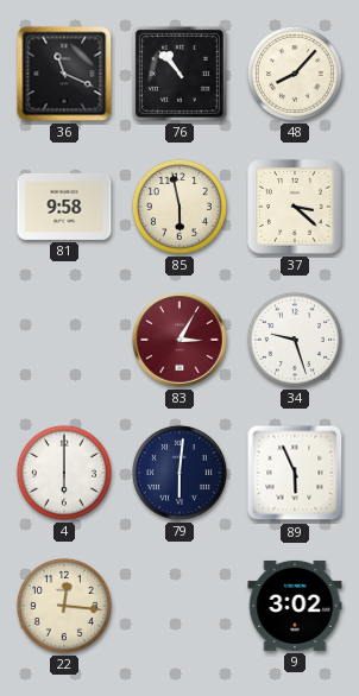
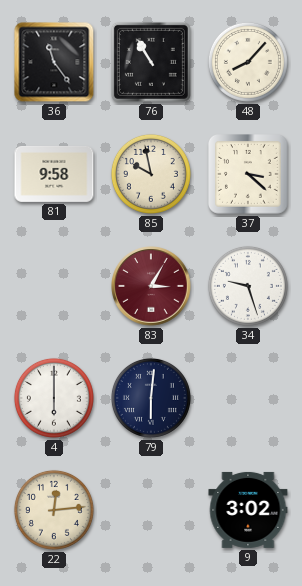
36: 11:19 -> 11:24 (54, 62)
76: 10:53 -> 10:55 (151, 62)
85: 5:58 -> 9:58 (151, 174)
89: 5:56 -> none (295, 473)
22: 12:16 -> 12:14 (54, 510)
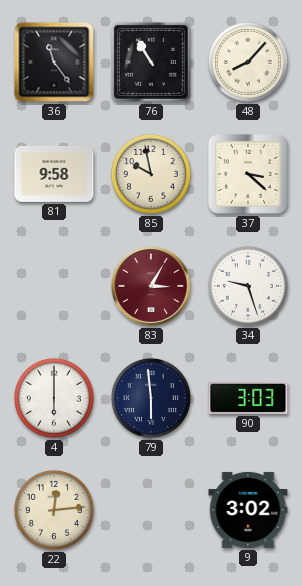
79: 6:01 -> 5:59 (151, 398)
90: none -> 3:03 (248, 398)
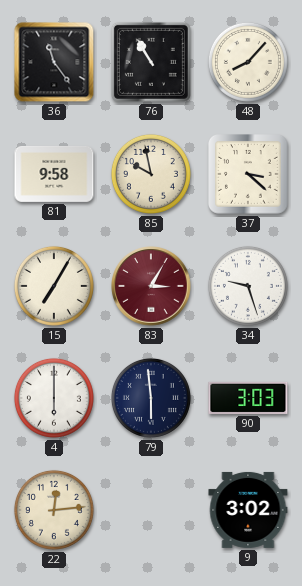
15: none -> 7:05 (54, 286)
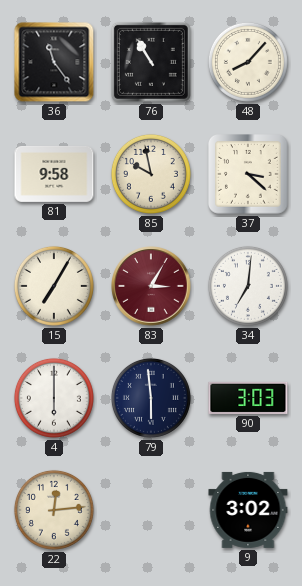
34: 9:27 -> 7:01 (248, 286)
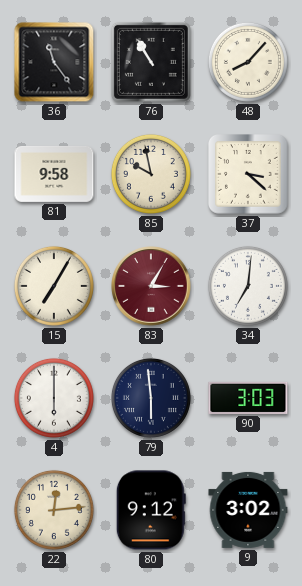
80: none -> 9:12 (151, 510)
